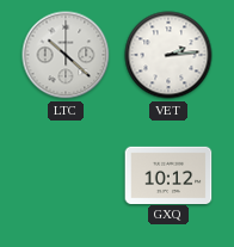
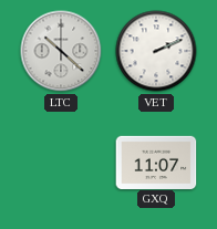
VET: 2:14 -> 2:11 (156, 51)
GXQ: 10:12 -> 11:07 (156, 162)
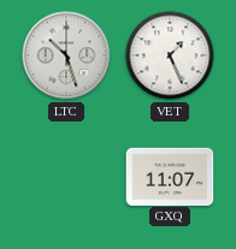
LTC: 10:22 -> 10:27 (66, 55)
VET: 2:11 -> 1:26 (170, 55)
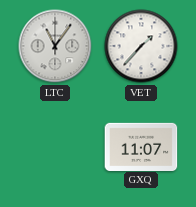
LTC: 10:27 -> 11:06 (55, 46)
VET: 1:26 -> 1:37 (141, 46)
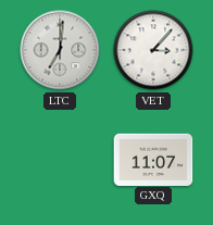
LTC: 11:06 -> 7:01 (60, 50)
VET: 1:37 -> 3:07 (153, 50)
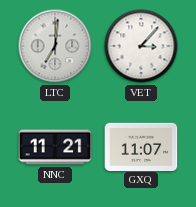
NNC: none -> 11:21 (55, 147)
